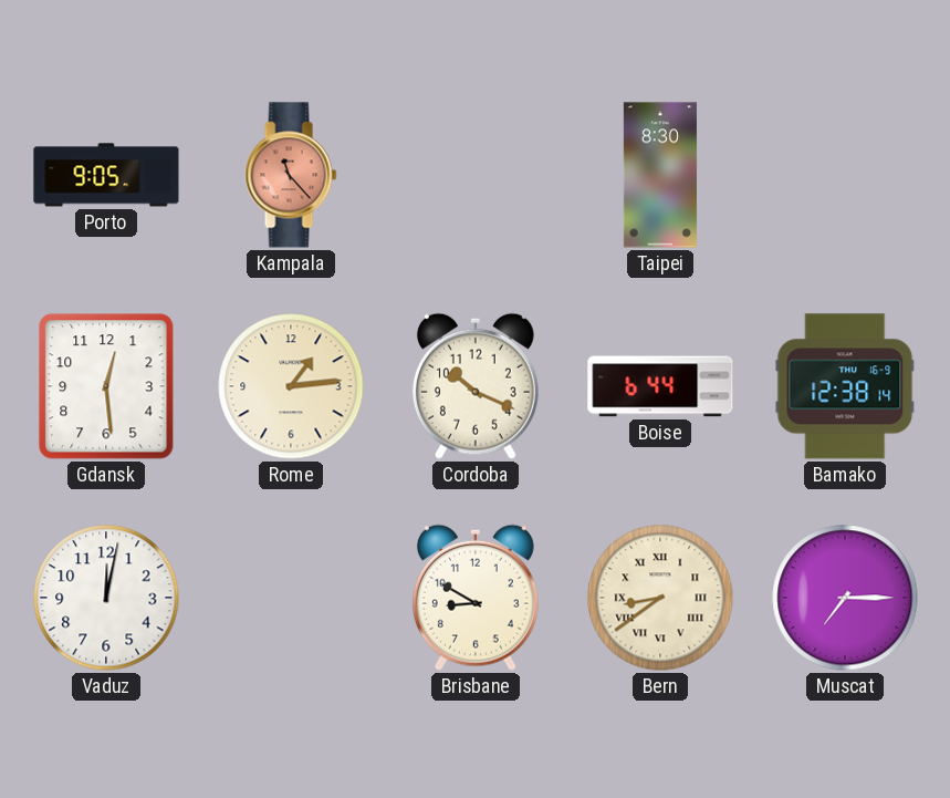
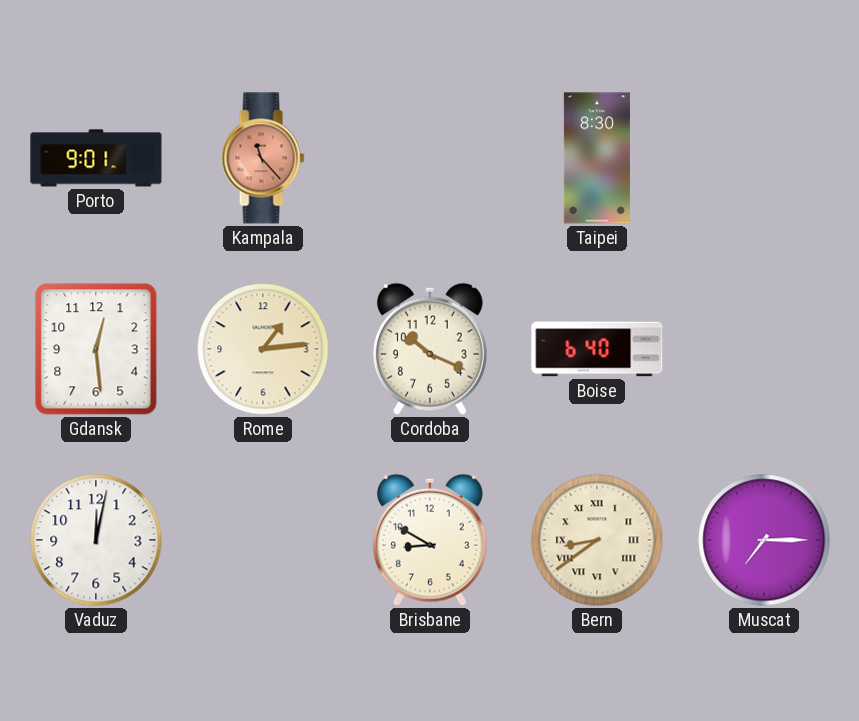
Porto: 9:05 -> 9:01 (96, 158)
Boise: 6:44 -> 6:40 (597, 349)
Bamako: 12:38 -> none (845, 386)
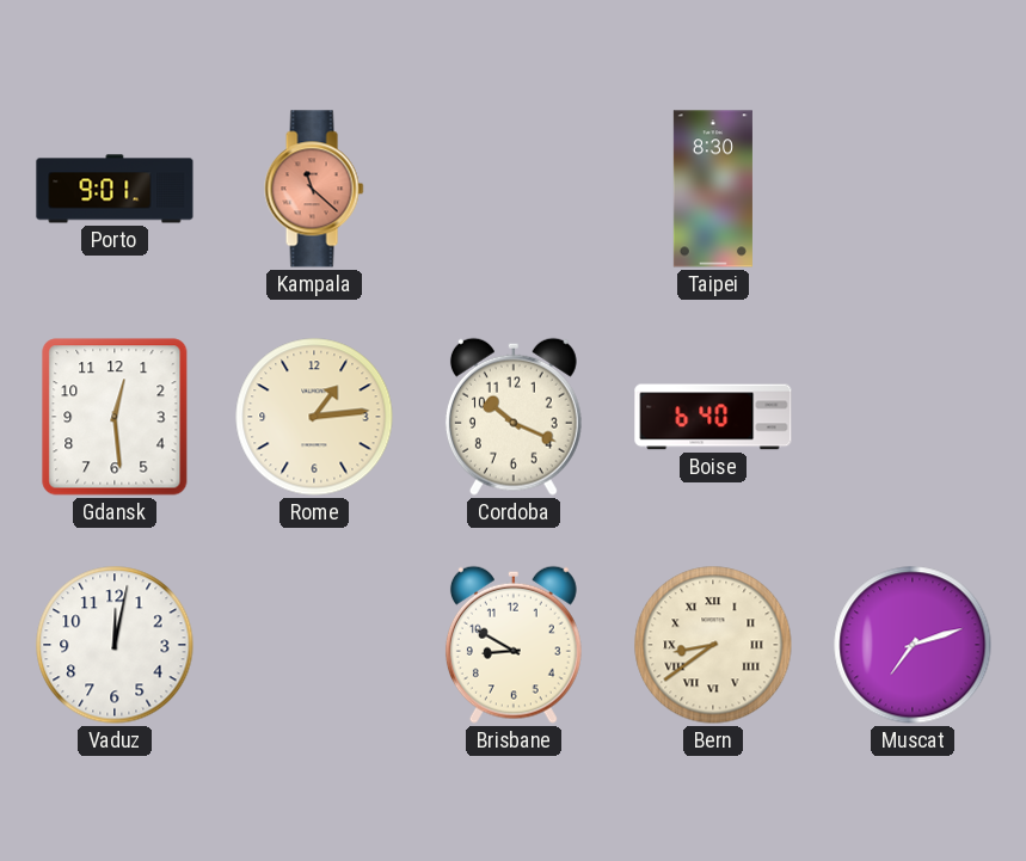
Kampala: 11:23 -> 11:22 (314, 189)
Muscat: 7:15 -> 7:12 (913, 645)
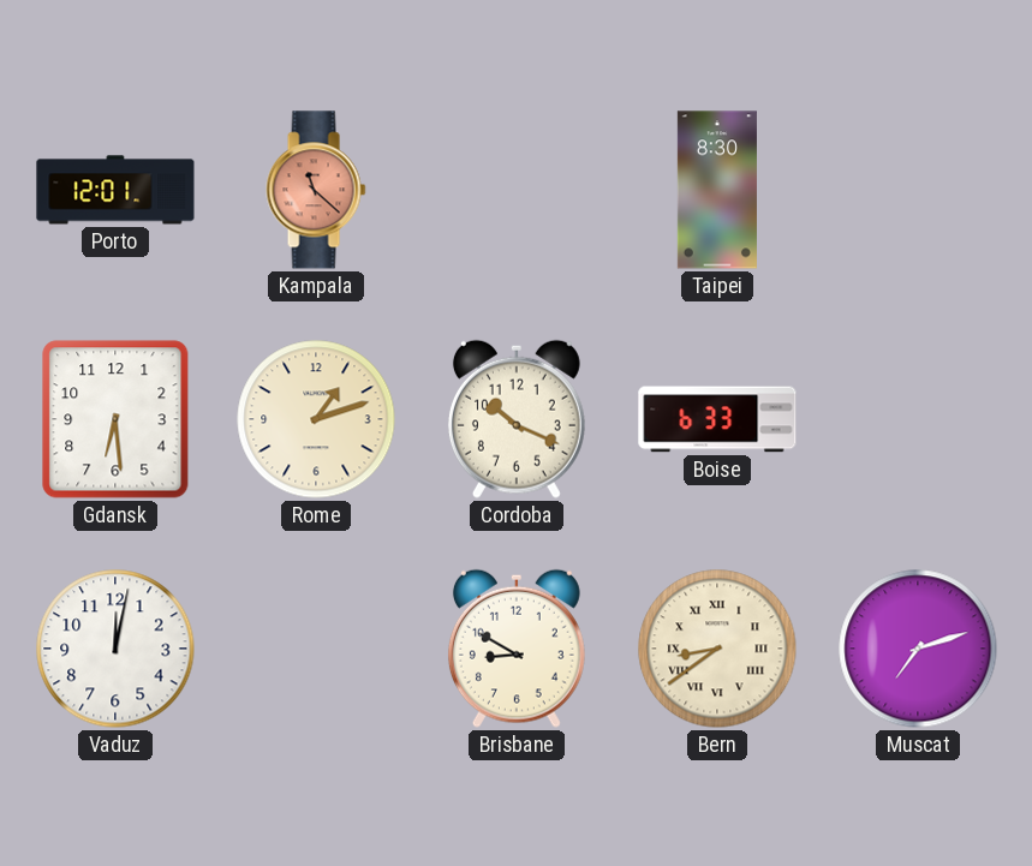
Porto: 9:01 -> 12:01 (115, 190)
Gdansk: 12:29 -> 6:29 (115, 419)
Rome: 1:14 -> 1:12 (316, 419)
Boise: 6:40 -> 6:33 (717, 419)
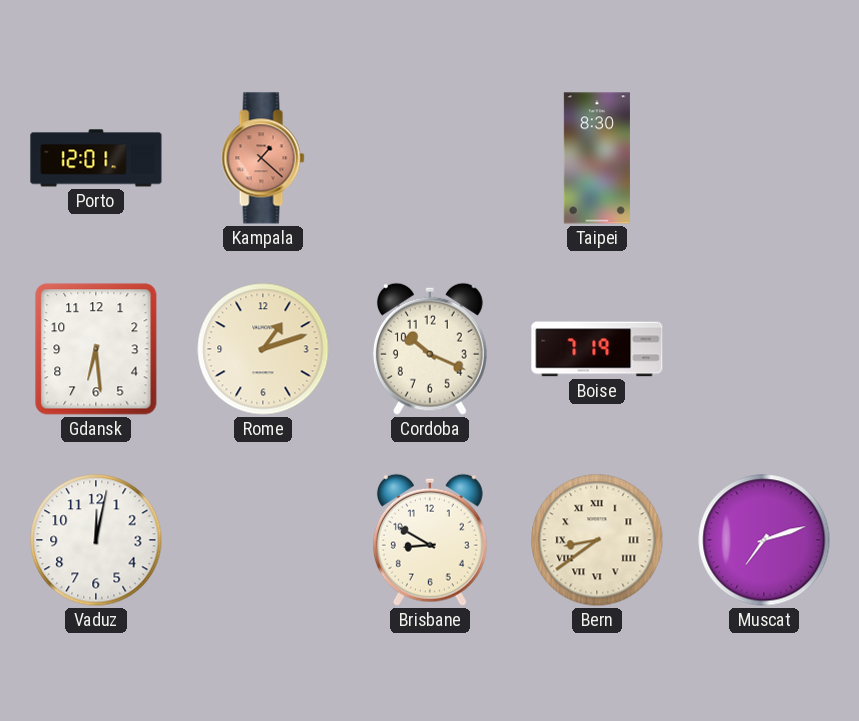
Kampala: 11:22 -> 1:22 (263, 158)
Boise: 6:33 -> 7:19 (597, 349)
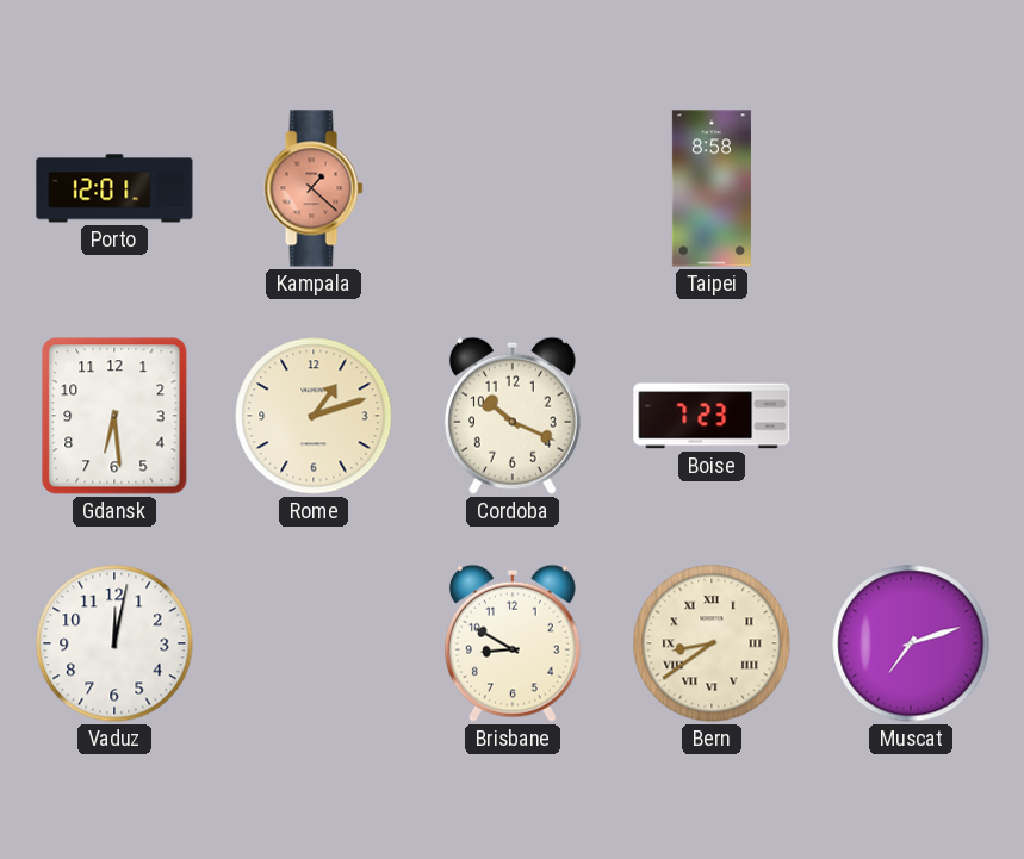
Taipei: 8:30 -> 8:58 (712, 188)
Boise: 7:19 -> 7:23 (712, 416)
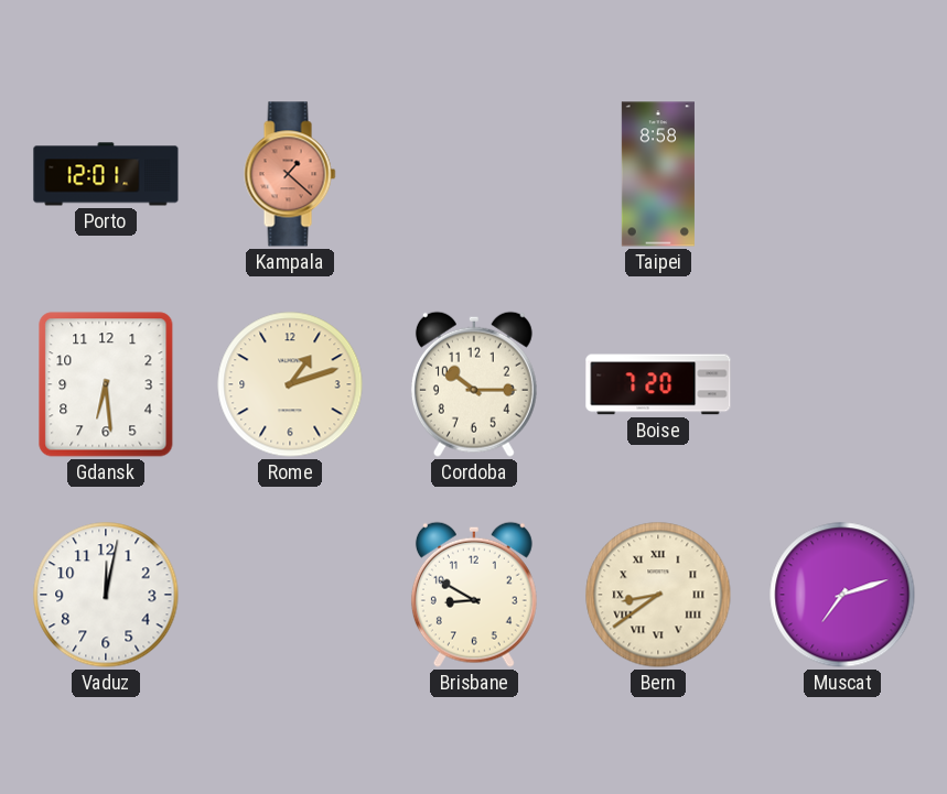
Cordoba: 10:19 -> 10:15 (474, 384)
Boise: 7:23 -> 7:20 (658, 384)
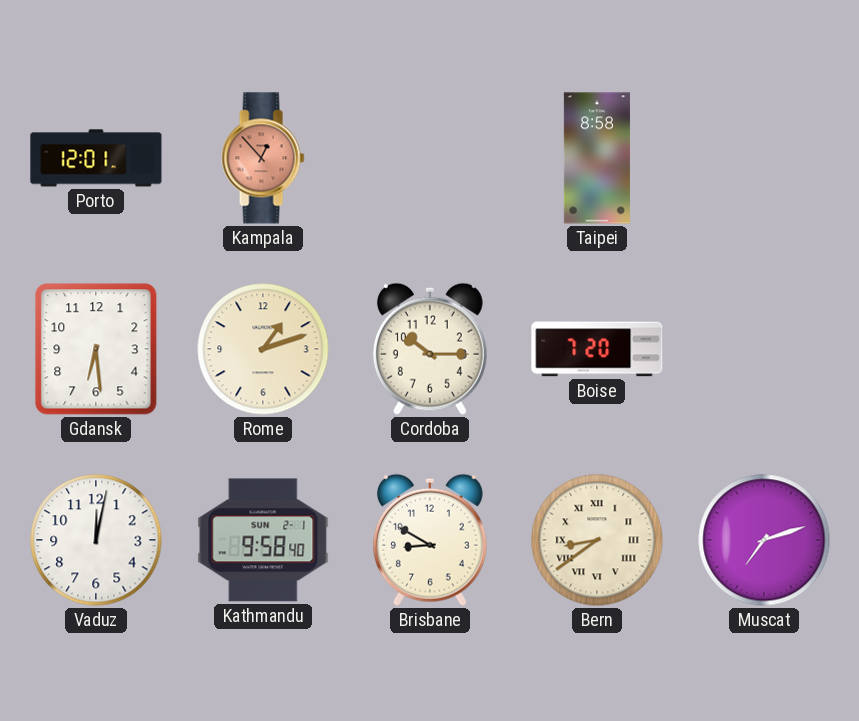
Kampala: 1:22 -> 12:53 (263, 158)
Kathmandu: none -> 9:58 (263, 540)
